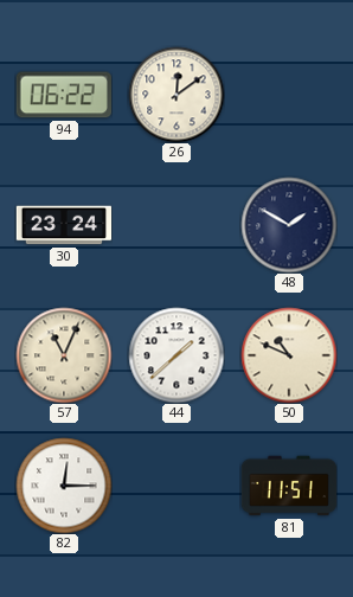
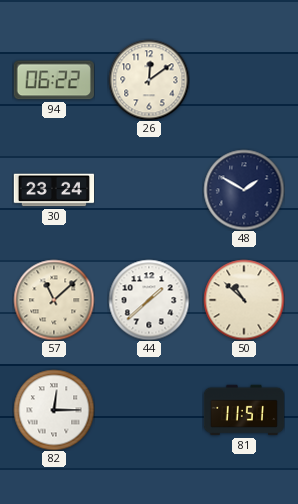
57: 11:04 -> 11:08 (54, 300)
50: 10:49 -> 10:52 (244, 300)
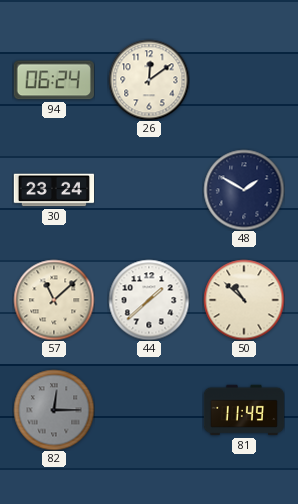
94: 06:22 -> 06:24 (54, 80)
82 dial: white -> grey (54, 410)
81: 11:51 -> 11:49 (244, 410)
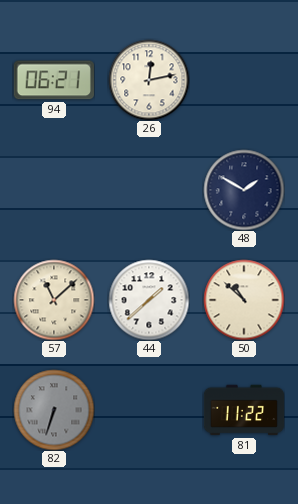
94: 06:24 -> 06:21 (54, 80)
26: 12:09 -> 12:13 (149, 80)
30: 23:24 -> none (54, 190)
82: 12:15 -> 6:33 (54, 410)
81: 11:49 -> 11:22 (244, 410)
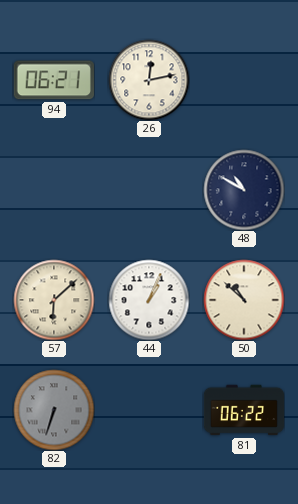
48: 1:50 -> 10:50 (244, 190)
57: 11:08 -> 6:08 (54, 300)
44: 1:38 -> 1:04 (149, 300)
81: 11:22 -> 06:22 (244, 410)
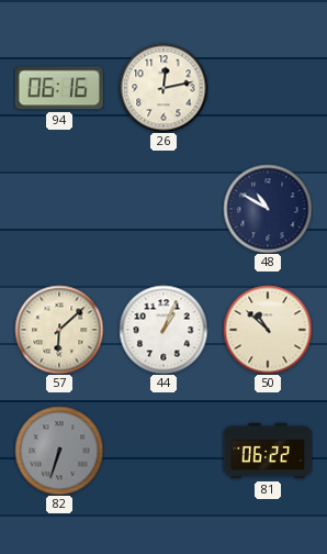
94: 06:21 -> 06:16 (59, 88)
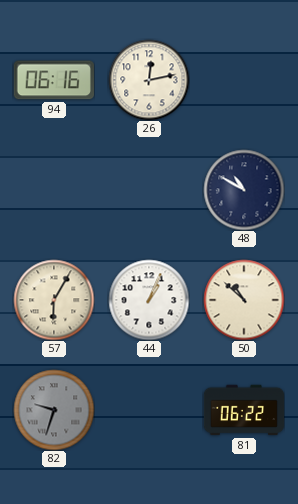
57: 6:08 -> 6:05 (54, 300)
82: 6:33 -> 9:33 (54, 410)
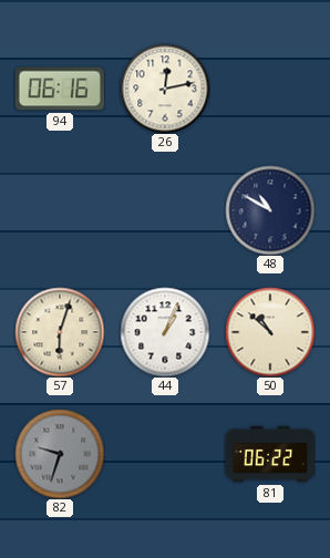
57: 6:05 -> 6:03 (60, 332)
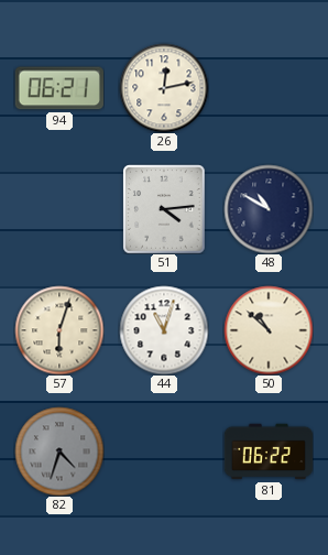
94: 06:16 -> 06:21 (59, 88)
51: none -> 4:14 (164, 209)
44: 1:04 -> 11:03 (164, 330)
82: 9:33 -> 4:33 (59, 451)
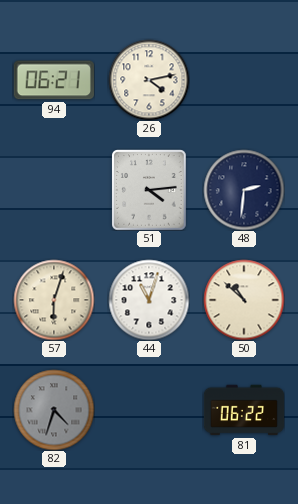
26: 12:13 -> 4:13 (149, 80)
48: 10:50 -> 2:31 (244, 190)
